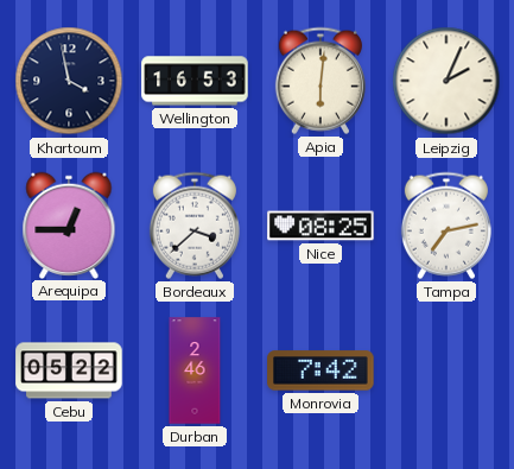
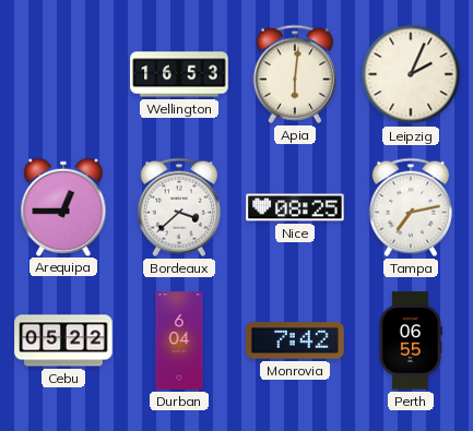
Khartoum: 3:58 -> none (69, 81)
Durban: 2:46 -> 6:04 (179, 340)
Perth: none -> 06:55 (411, 340)
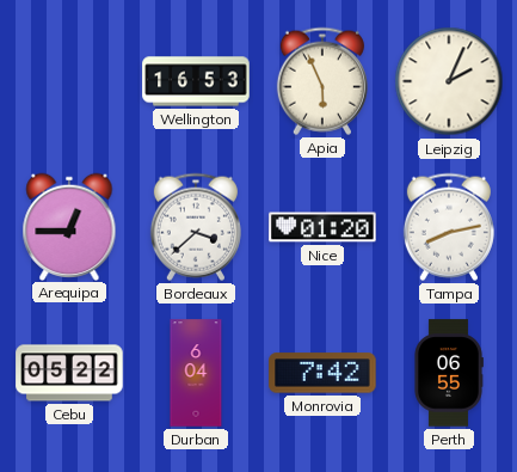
Apia: 6:01 -> 5:56 (322, 81)
Nice: 08:25 -> 01:20 (322, 227)
Tampa: 7:13 -> 8:13 (449, 227)
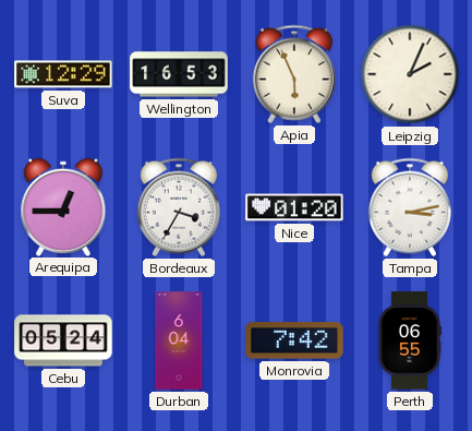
Suva: none -> 12:29 (63, 74)
Bordeaux: 3:38 -> 3:35 (179, 207)
Tampa: 8:13 -> 3:13 (410, 207)
Cebu: 05:22 -> 05:24 (63, 340)
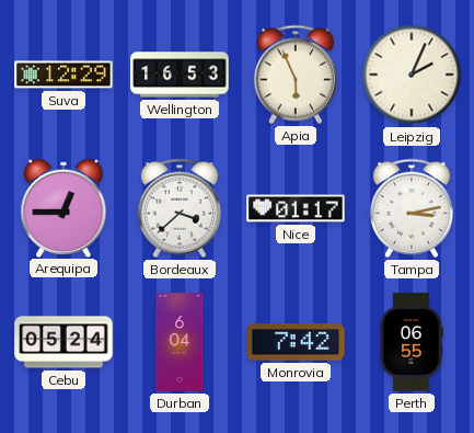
Bordeaux: 3:35 -> 3:38 (180, 208)
Nice: 01:20 -> 01:17 (296, 208)
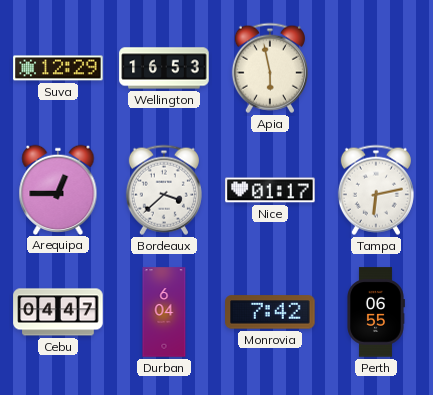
Apia: 5:56 -> 5:58 (270, 68)
Leipzig: 2:04 -> none (412, 75)
Tampa: 3:13 -> 6:13 (376, 190)
Cebu: 05:24 -> 04:47 (58, 312)
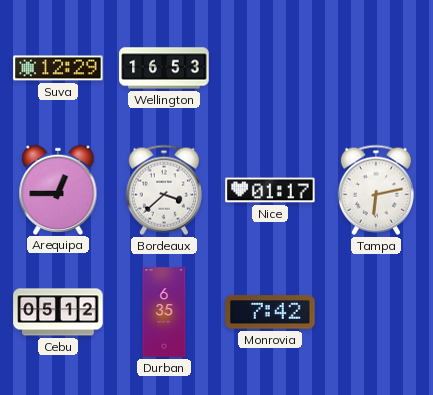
Apia: 5:58 -> none (270, 68)
Cebu: 04:47 -> 05:12 (58, 312)
Durban: 6:04 -> 6:35 (164, 312)
Perth: 06:55 -> none (376, 312)
